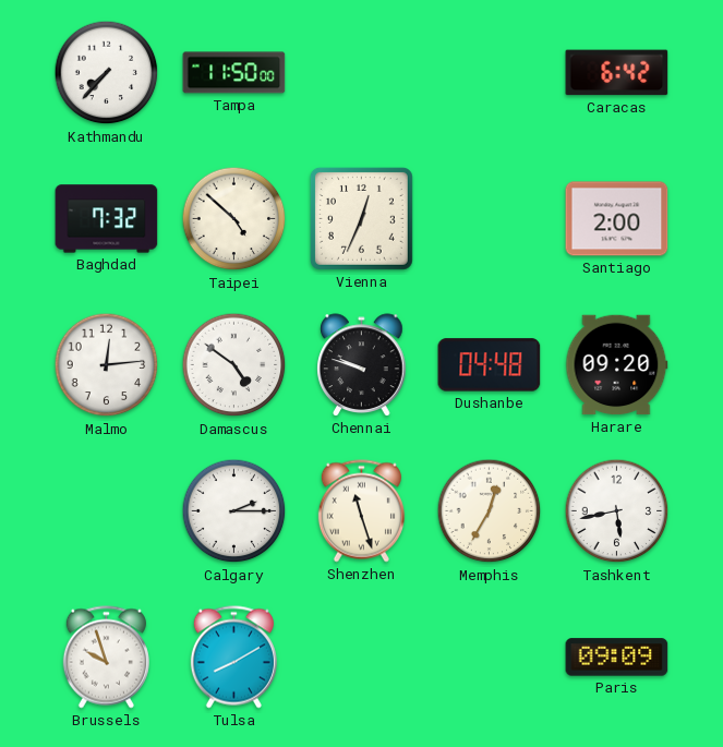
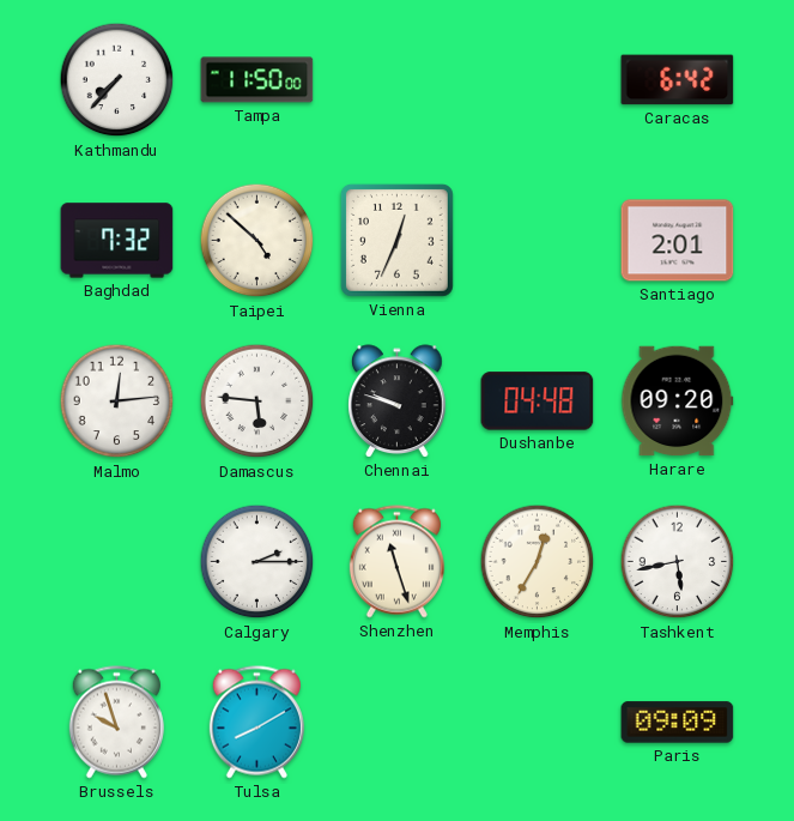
Santiago: 2:00 -> 2:01 (678, 241)
Damascus: 4:51 -> 5:46 (257, 402)
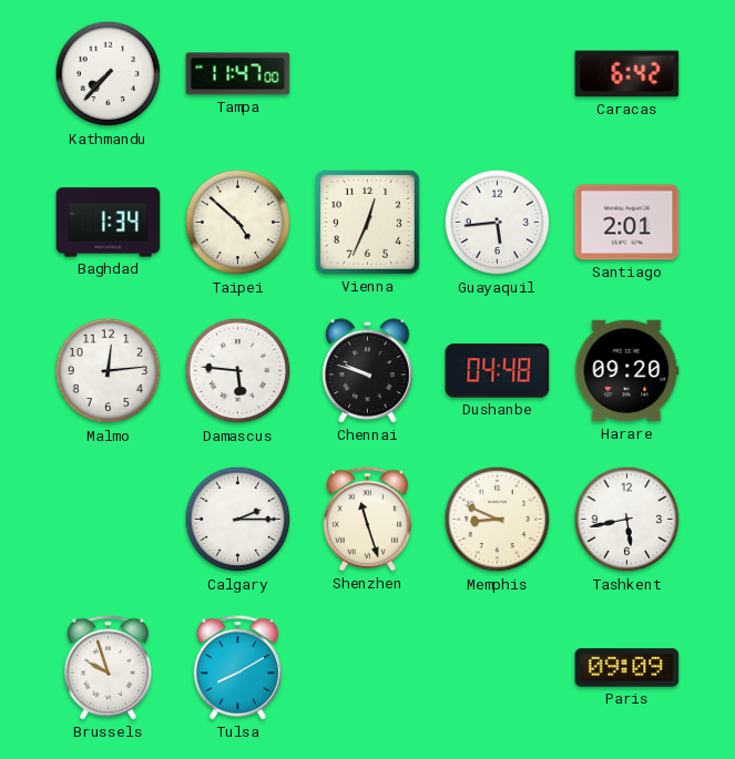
Tampa: 11:50 -> 11:47 (238, 74)
Baghdad: 7:32 -> 1:34 (109, 223)
Guayaquil: none -> 5:44 (498, 223)
Memphis: 12:35 -> 8:49 (498, 520)
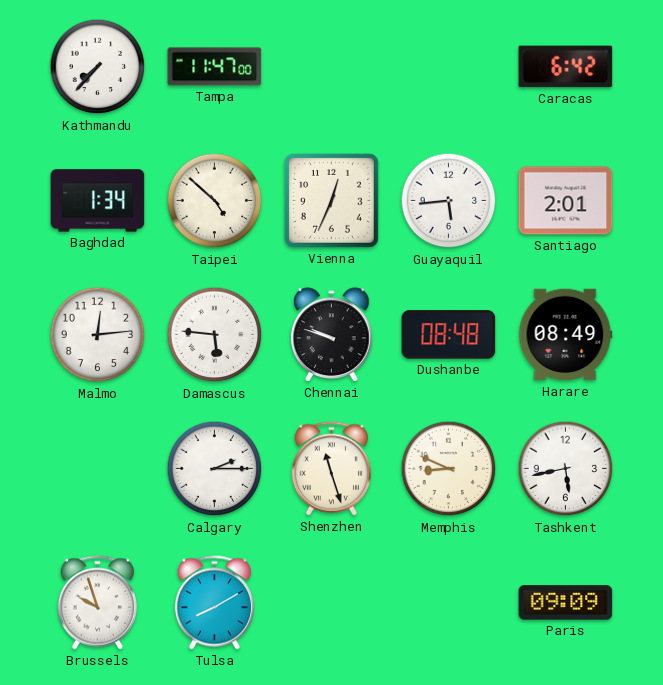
Dushanbe: 04:48 -> 08:48 (449, 335)
Harare: 09:20 -> 08:49 (566, 335)
